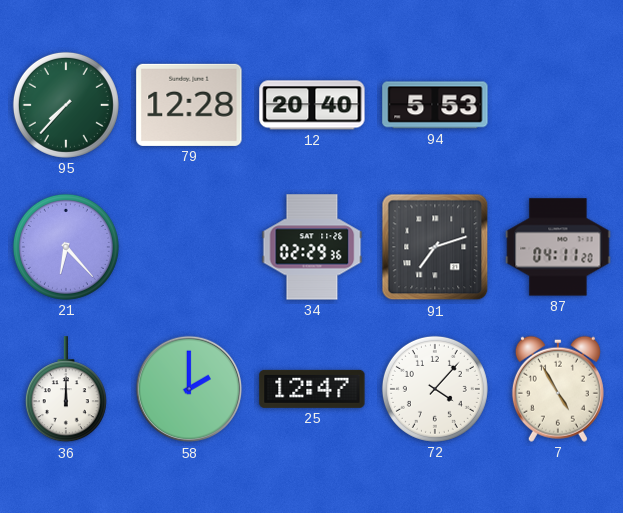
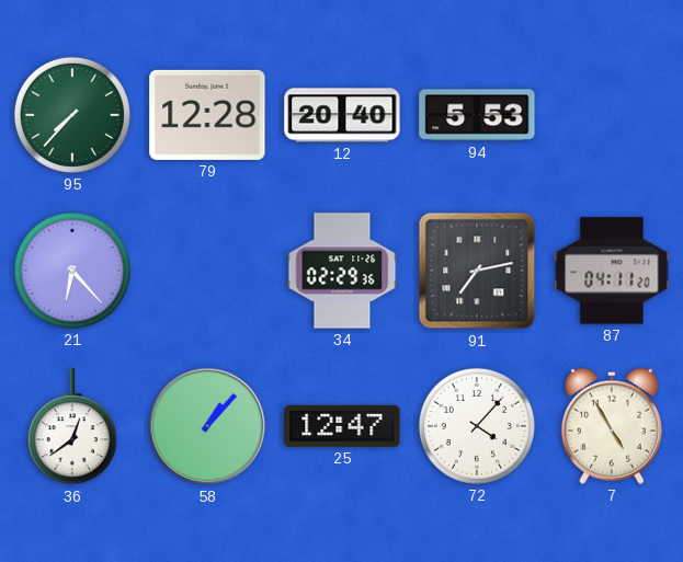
91: 7:12 -> 7:13 (477, 271)
36: 12:00 -> 12:39 (72, 427)
58: 2:00 -> 1:07 (207, 426)
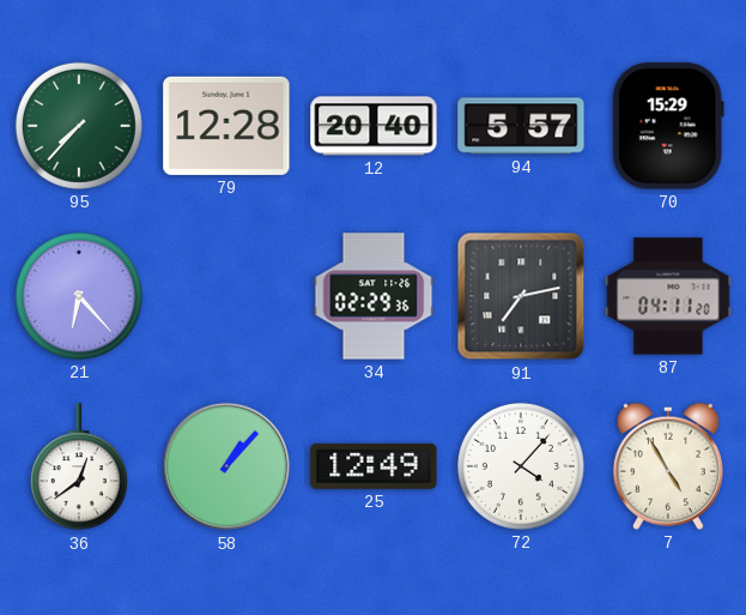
94: 5:53 -> 5:57 (521, 126)
70: none -> 15:29 (668, 126)
25: 12:47 -> 12:49 (374, 466)
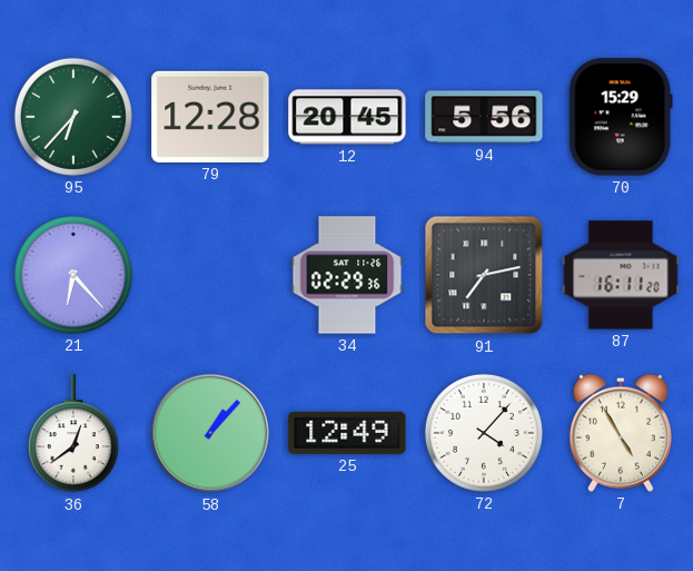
95: 7:37 -> 6:37 (73, 117)
12: 20:40 -> 20:45 (347, 117)
94: 5:57 -> 5:56 (484, 117)
87: 04:11 -> 16:11 (621, 275)
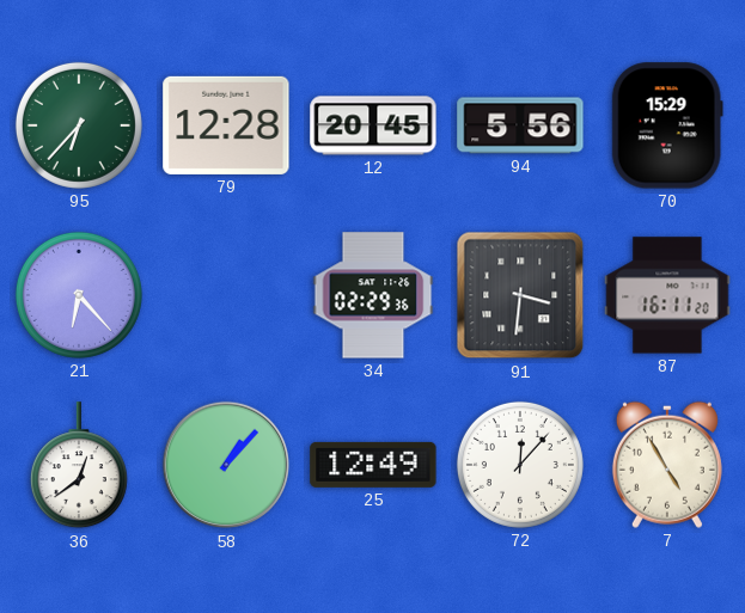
91: 7:13 -> 3:31 (520, 295)
72: 4:07 -> 12:07 (520, 465)
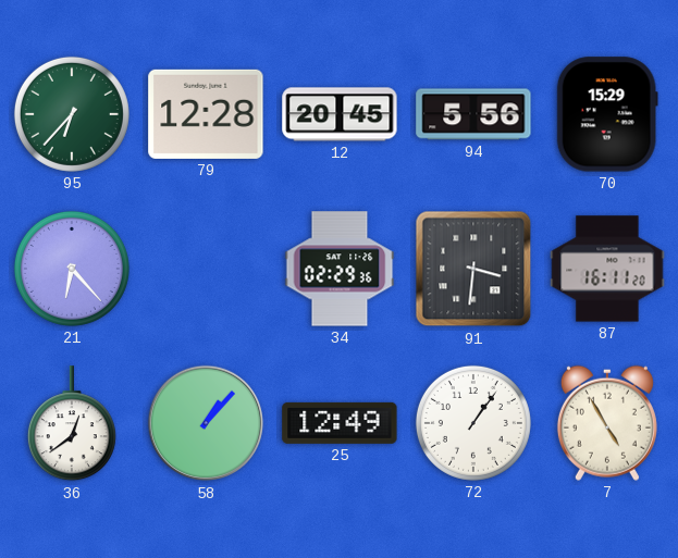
72: 12:07 -> 1:06 (473, 423)
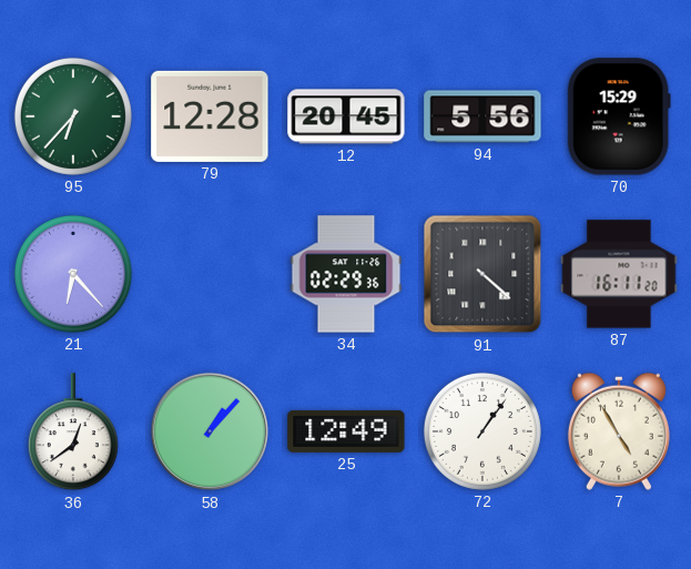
91: 3:31 -> 4:22 (482, 274)
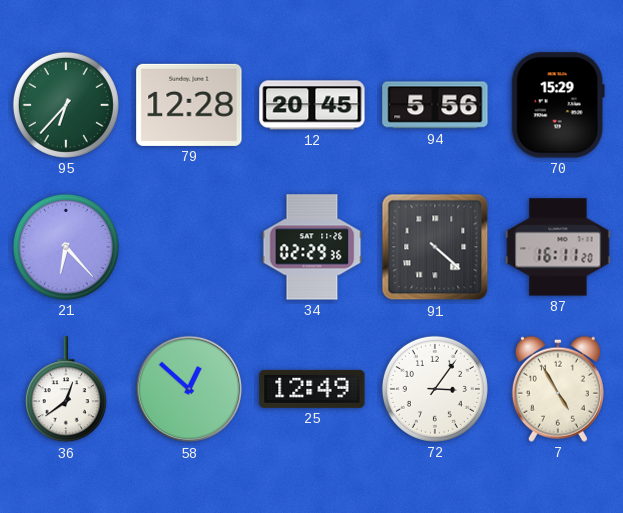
58: 1:07 -> 12:52 (189, 389)
72: 1:06 -> 3:06 (435, 389)
